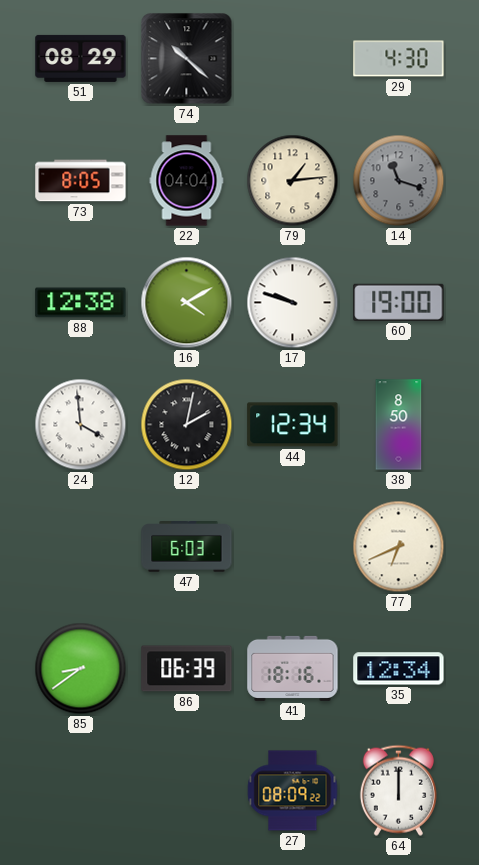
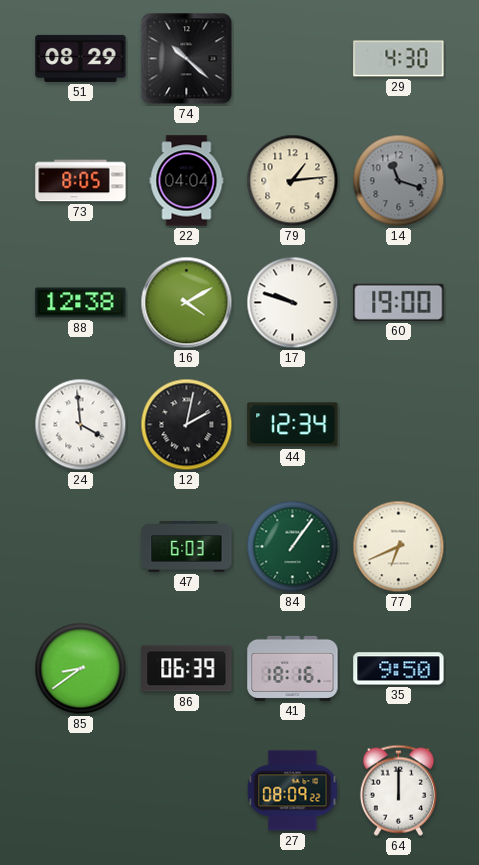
38: 8:50 -> none (399, 425)
84: none -> 1:06 (293, 547)
35: 12:34 -> 9:50 (399, 669)
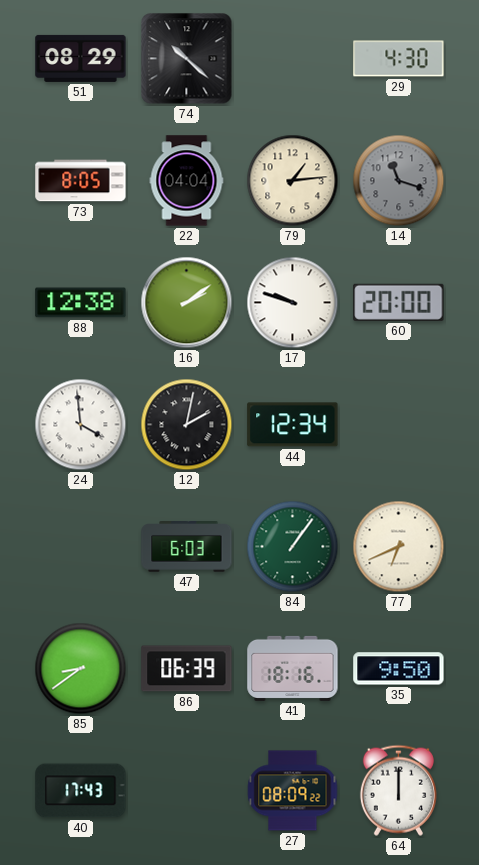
16: 4:10 -> 2:09 (187, 303)
60: 19:00 -> 20:00 (399, 302)
40: none -> 17:43 (81, 791)
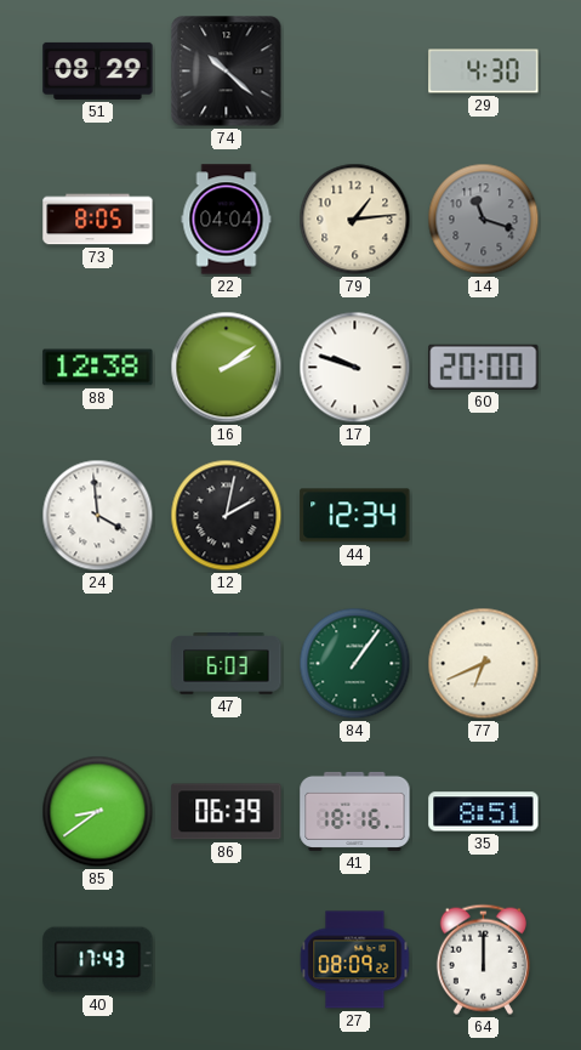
35: 9:50 -> 8:51 (484, 812)
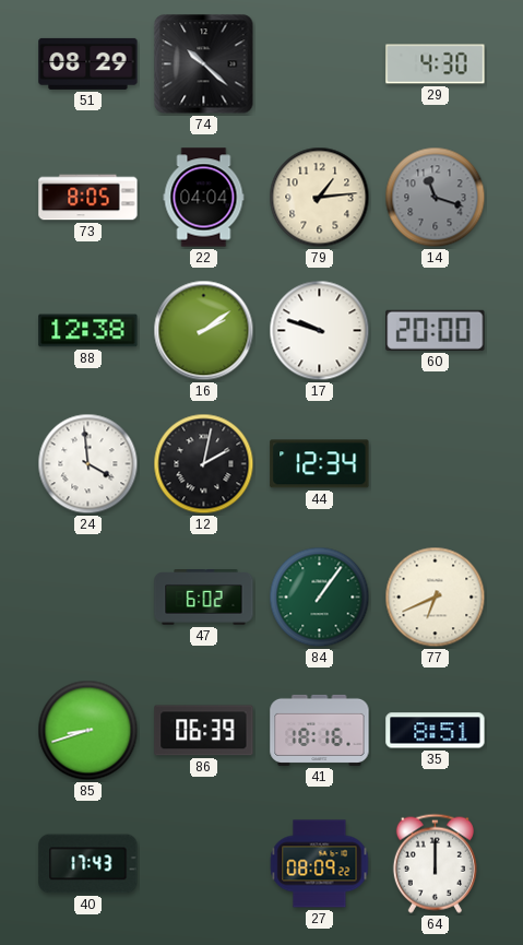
47: 6:03 -> 6:02 (204, 598)
85: 8:39 -> 8:42 (88, 731)
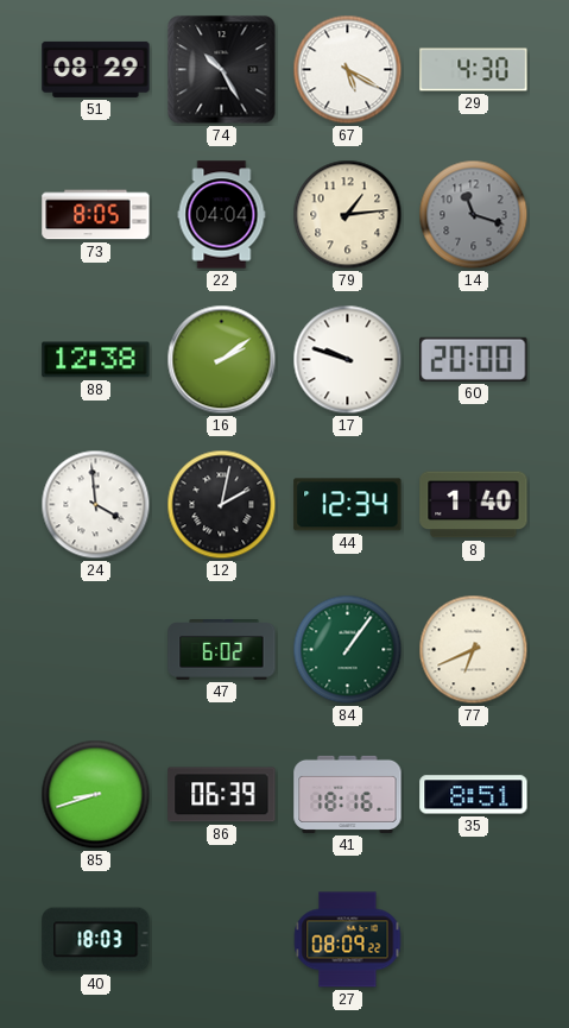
74: 10:22 -> 10:25 (222, 70)
67: none -> 5:20 (348, 70)
8: none -> 1:40 (474, 505)
40: 17:43 -> 18:03 (96, 940)
64: 12:00 -> none (435, 863)
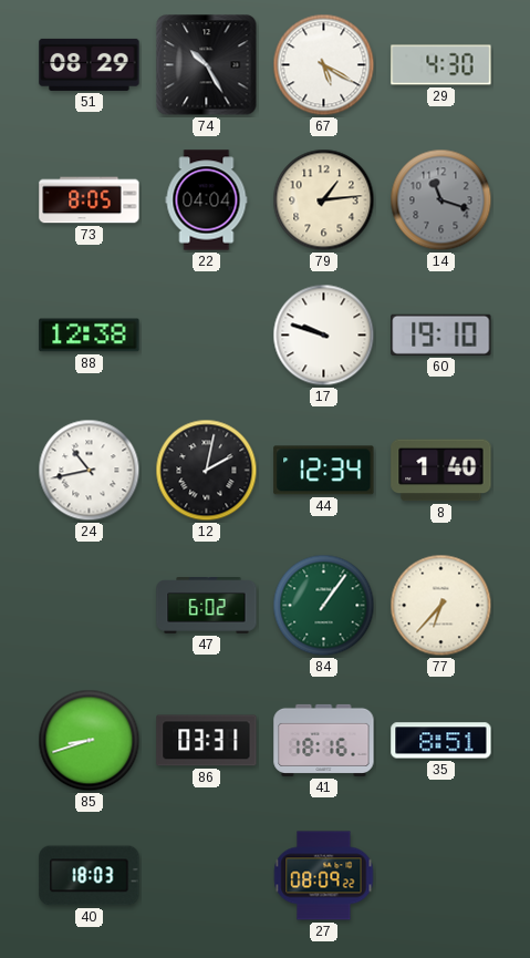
16: 2:09 -> none (222, 360)
60: 20:00 -> 19:10 (441, 334)
24: 3:59 -> 10:43 (90, 471)
77: 6:41 -> 6:37 (441, 606)
86: 06:39 -> 03:31 (207, 741)
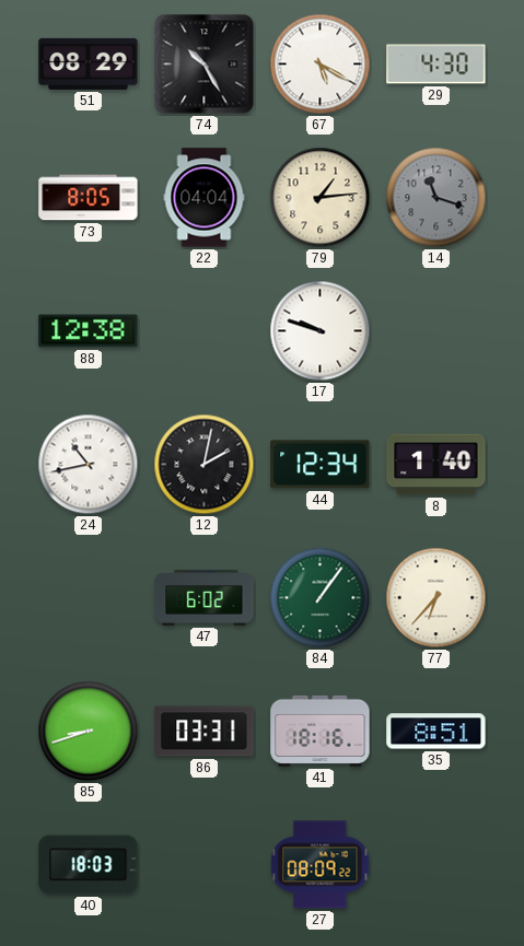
60: 19:10 -> none (441, 334)
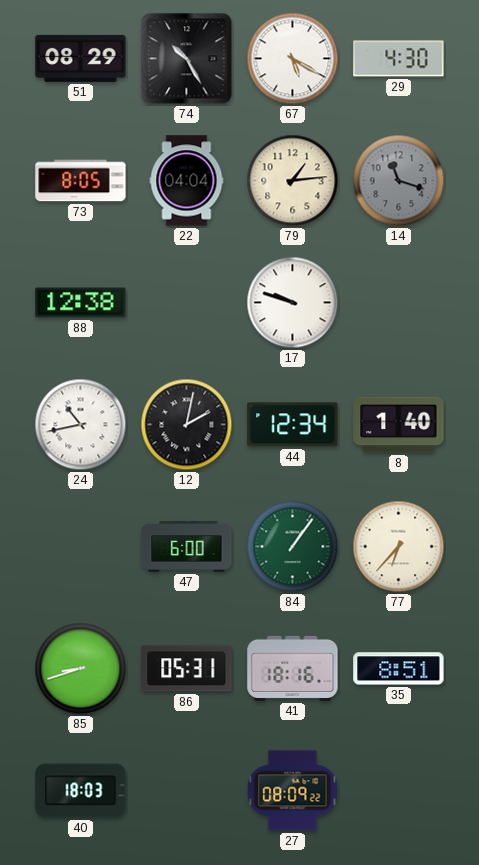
47: 6:02 -> 6:00 (187, 547)
86: 03:31 -> 05:31 (187, 669)
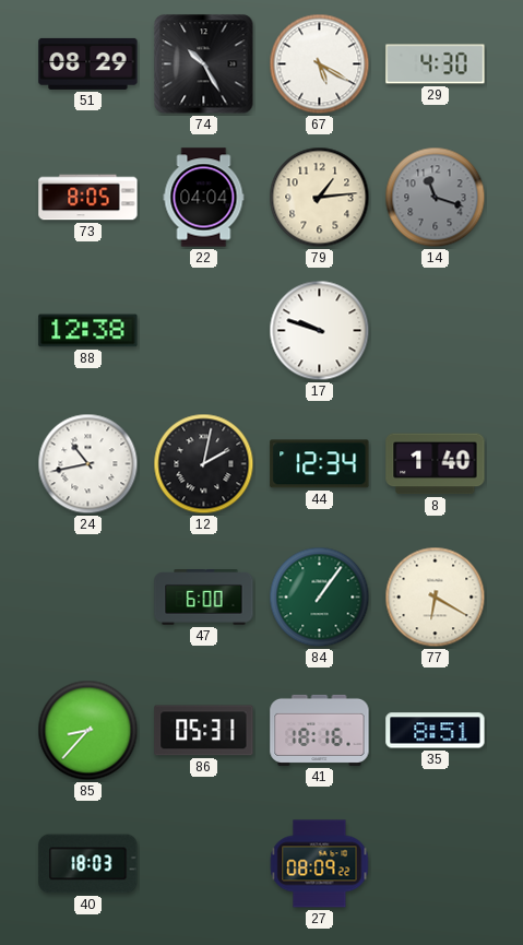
77: 6:37 -> 6:20 (436, 598)
85: 8:42 -> 8:37 (88, 731)
